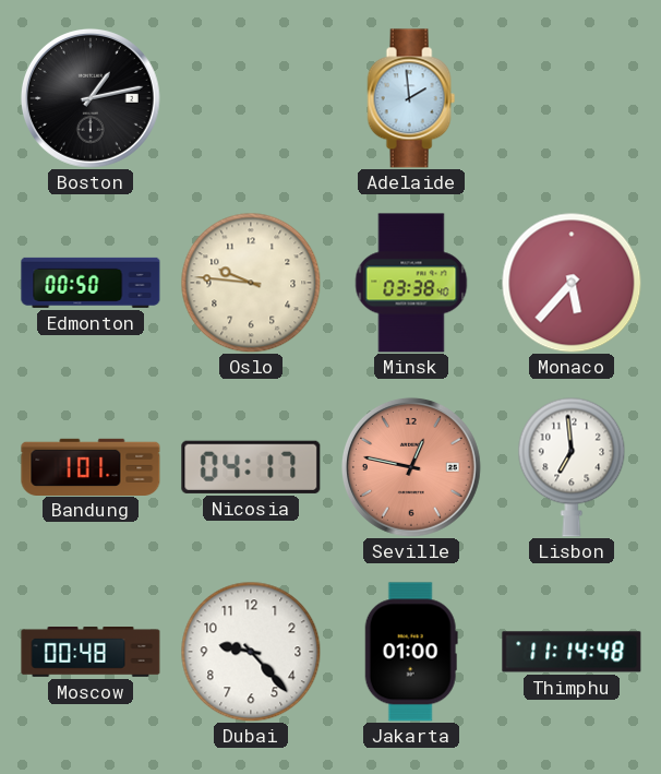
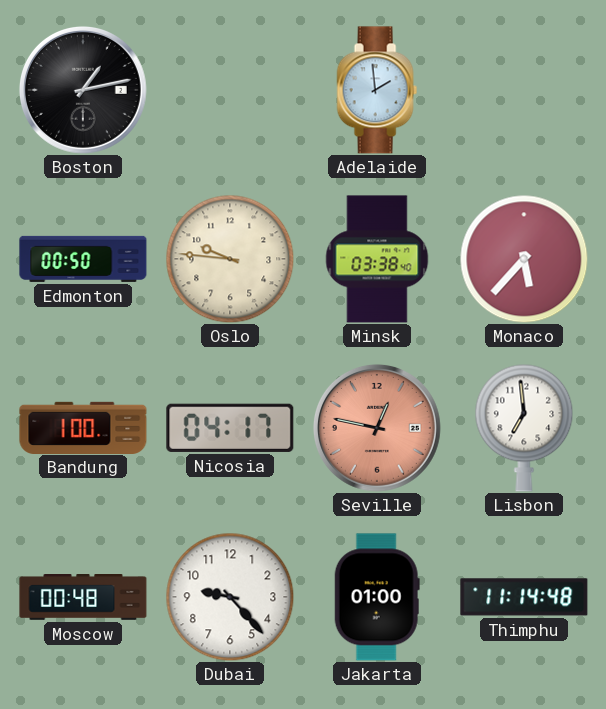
Bandung: 1:01 -> 1:00 (83, 427)
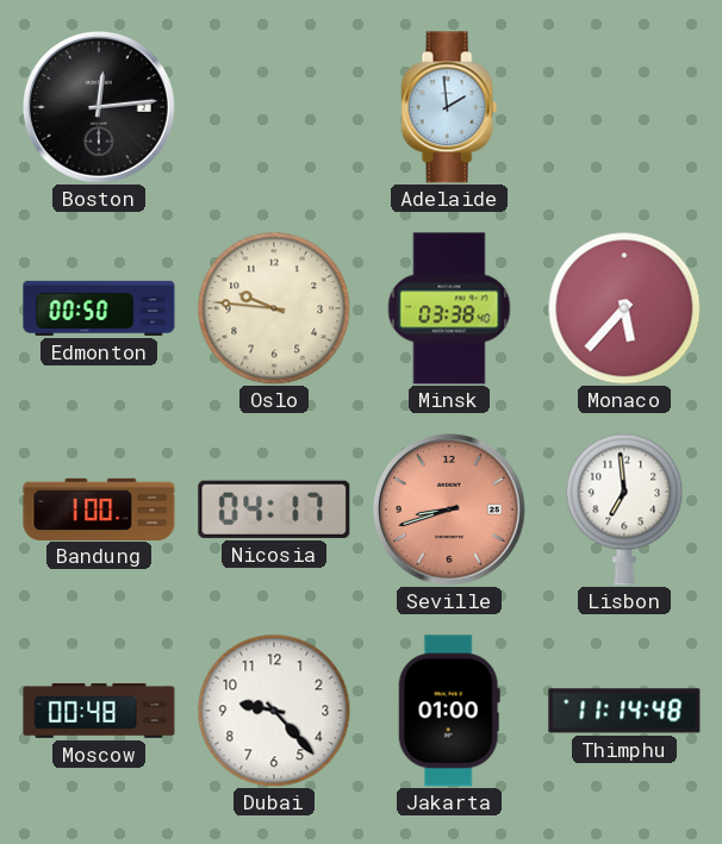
Boston: 1:13 -> 12:14 (99, 107)
Seville: 12:47 -> 8:42 (449, 509)
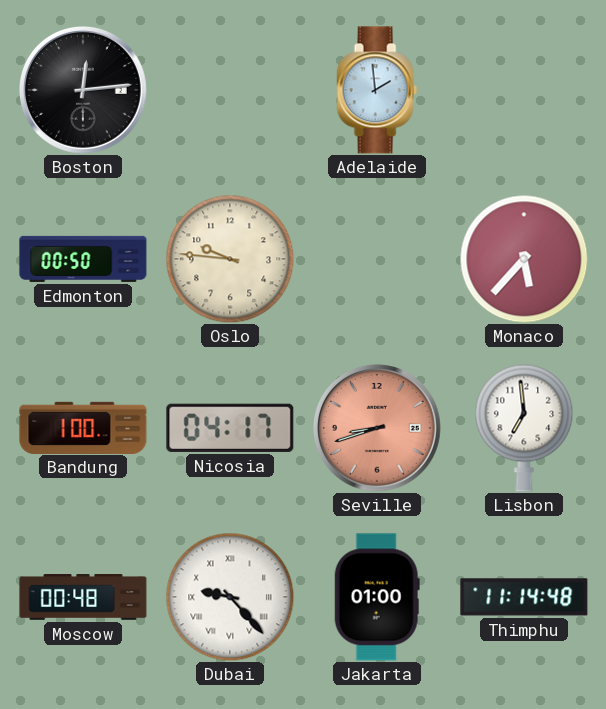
Minsk: 03:38 -> none (449, 308)
Dubai numerals: Arabic -> Roman (230, 597)
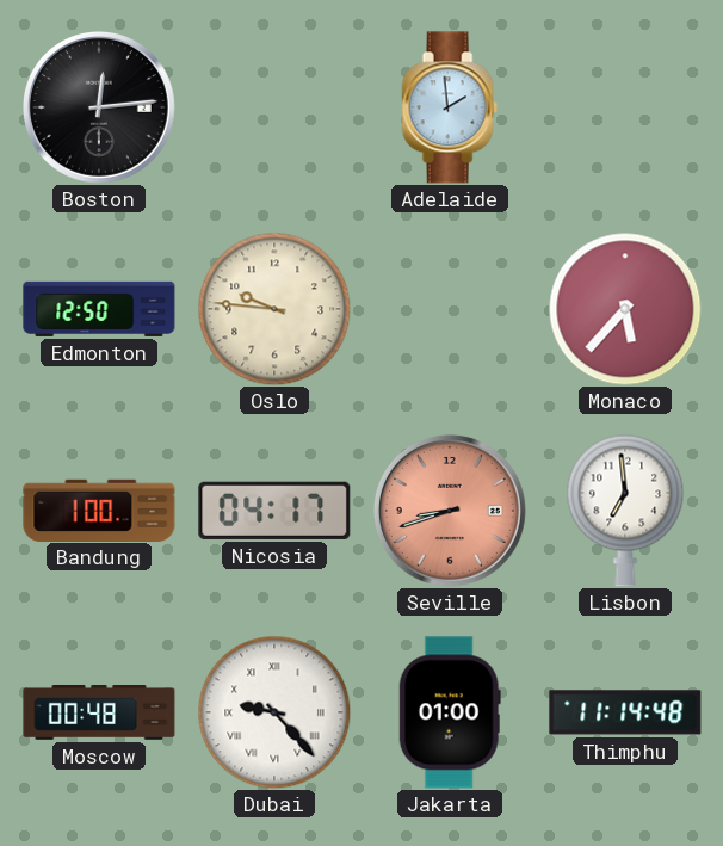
Edmonton: 00:50 -> 12:50 (99, 309)
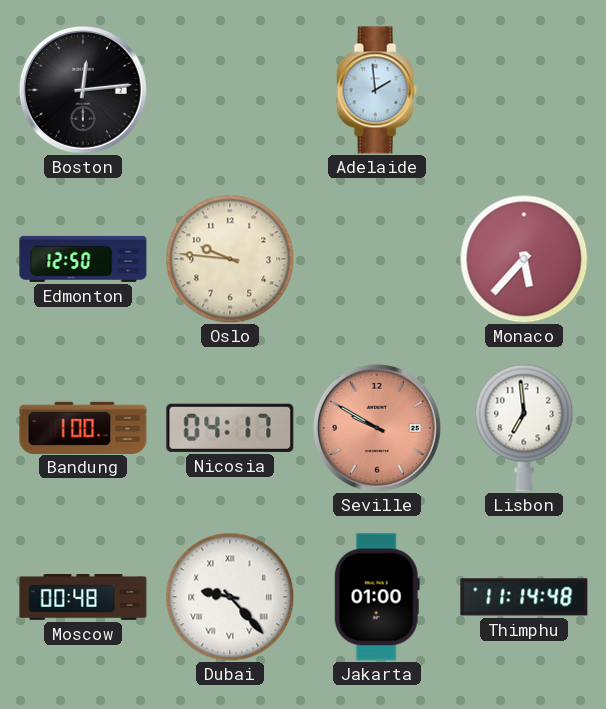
Seville: 8:42 -> 9:50 (377, 428)
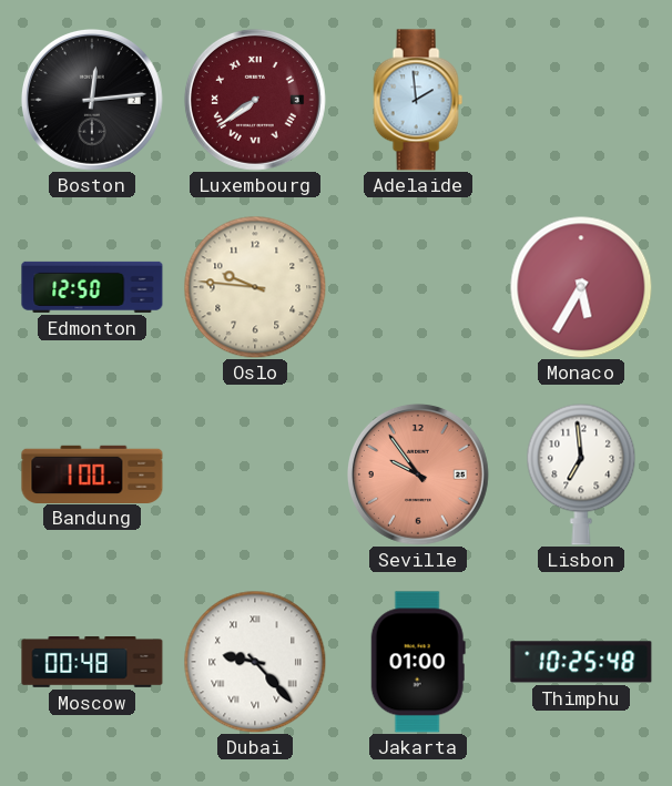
Luxembourg: none -> 7:39 (255, 100)
Monaco: 5:37 -> 5:35 (581, 287)
Nicosia: 04:17 -> none (230, 428)
Seville: 9:50 -> 9:54 (418, 474)
Thimphu: 11:14 -> 10:25 (581, 662)
